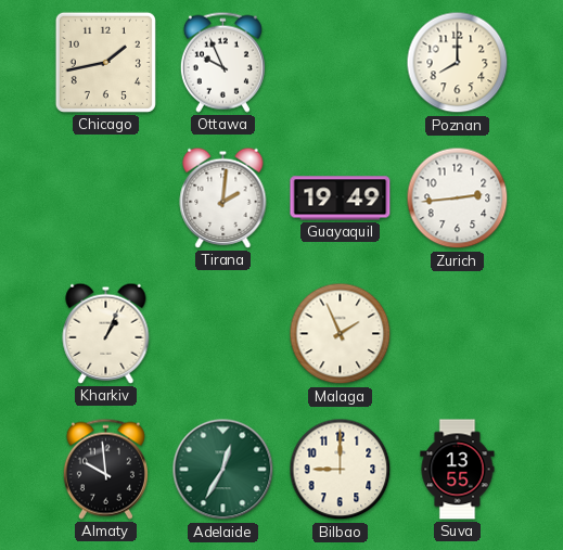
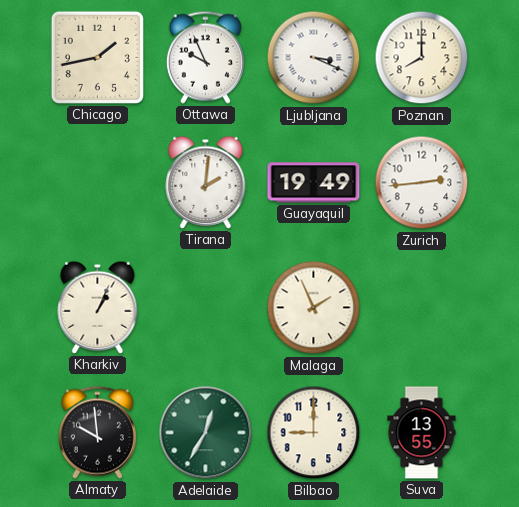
Ljubljana: none -> 3:19 (314, 58)
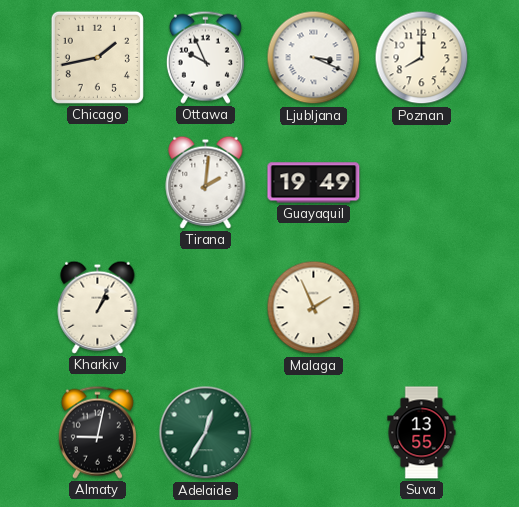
Zurich: 2:44 -> none (422, 183)
Almaty: 9:59 -> 9:02 (97, 432)
Bilbao: 9:00 -> none (314, 433)
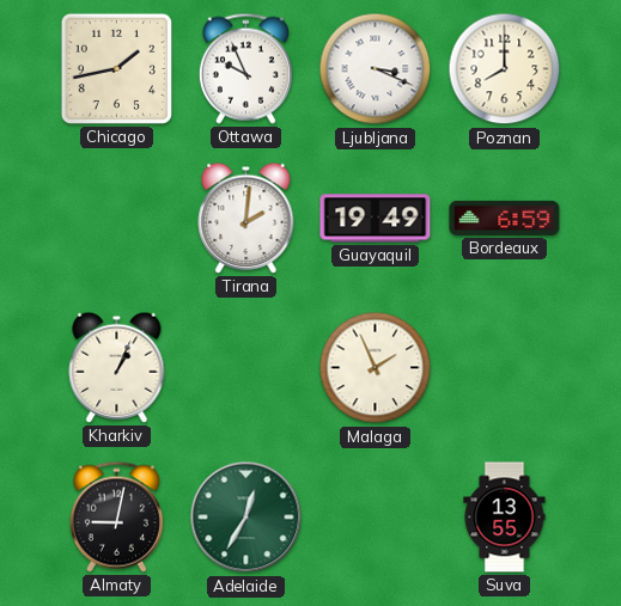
Bordeaux: none -> 6:59 (505, 218)
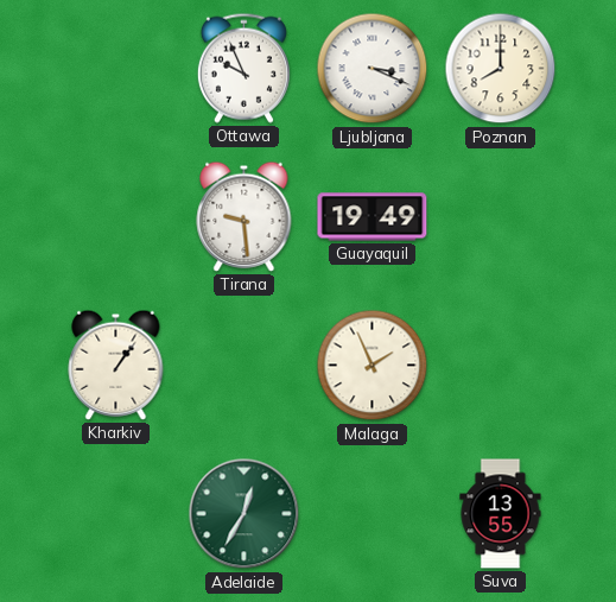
Chicago: 1:43 -> none (116, 68)
Tirana: 2:01 -> 9:29 (245, 216)
Bordeaux: 6:59 -> none (505, 218)
Kharkiv: 1:04 -> 1:06 (116, 365)
Almaty: 9:02 -> none (116, 516)
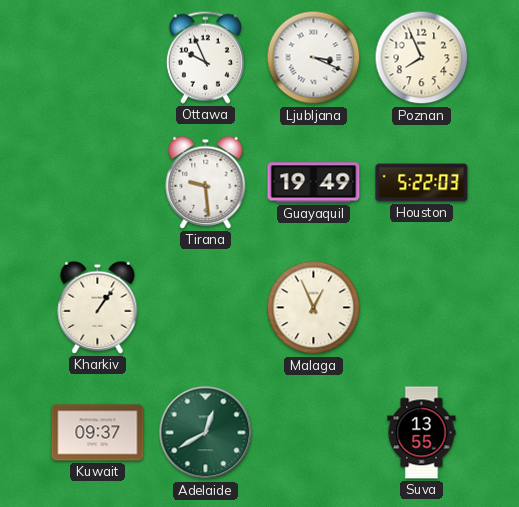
Poznan: 8:00 -> 7:56 (422, 58)
Houston: none -> 5:22 (422, 183)
Malaga: 1:56 -> 12:56 (314, 308)
Kuwait: none -> 09:37 (98, 433)
Adelaide: 12:35 -> 12:40 (206, 433)
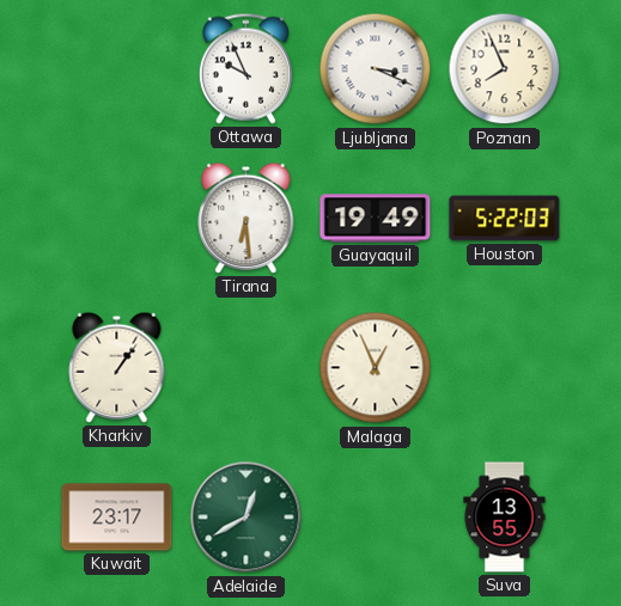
Tirana: 9:29 -> 6:29 (246, 218)
Kuwait: 09:37 -> 23:17 (117, 518)
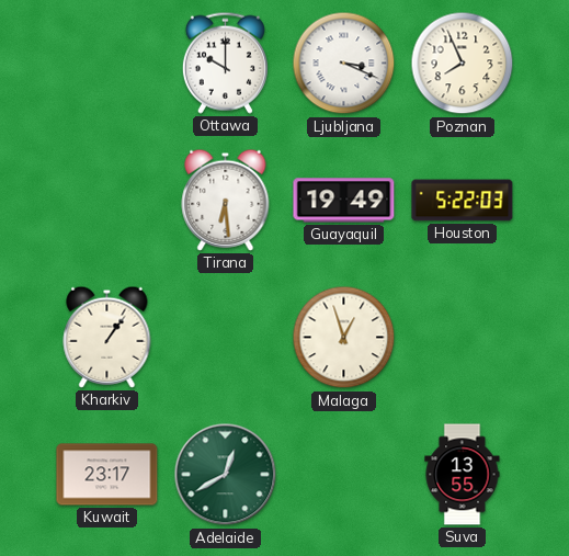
Ottawa: 9:56 -> 10:00 (225, 63)
Malaga: 12:56 -> 12:57 (344, 338)
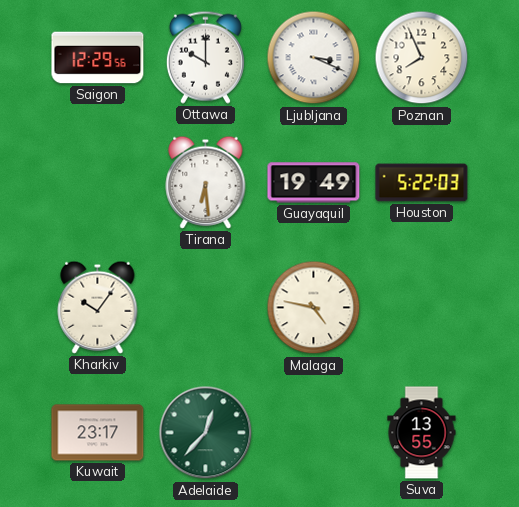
Saigon: none -> 12:29 (98, 58)
Kharkiv: 1:06 -> 10:06 (98, 307)
Malaga: 12:57 -> 4:47 (314, 308)
Adelaide: 12:40 -> 12:37 (206, 433)
